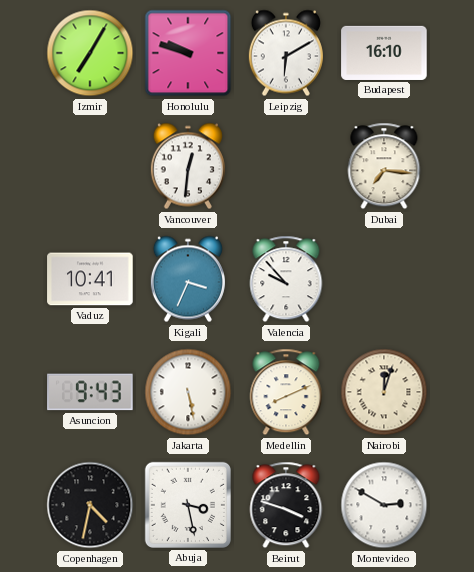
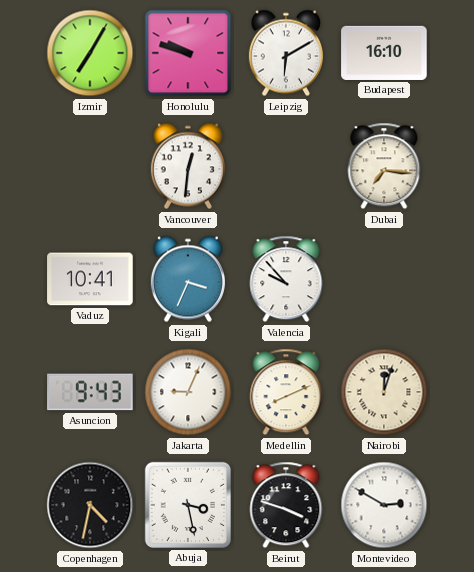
Jakarta: 5:28 -> 9:04 (188, 392)
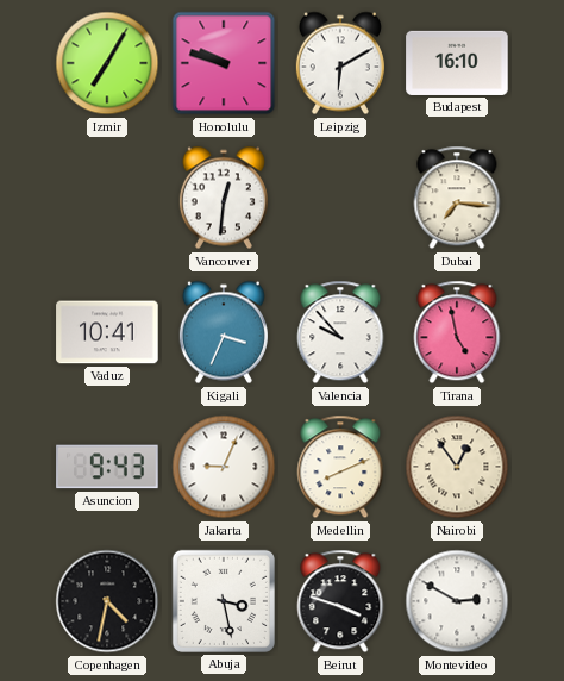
Tirana: none -> 4:58 (457, 332)
Nairobi: 12:03 -> 12:54 (457, 467)
